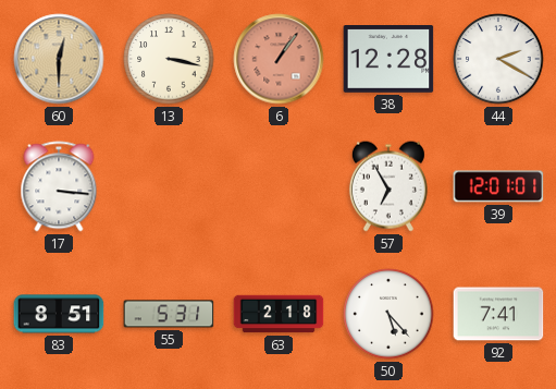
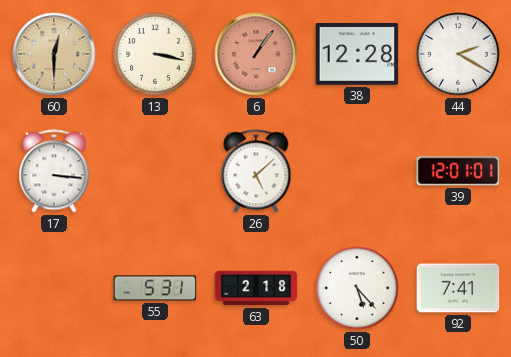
26: none -> 5:08 (256, 171)
57: 6:55 -> none (388, 186)
83: 8:51 -> none (59, 314)
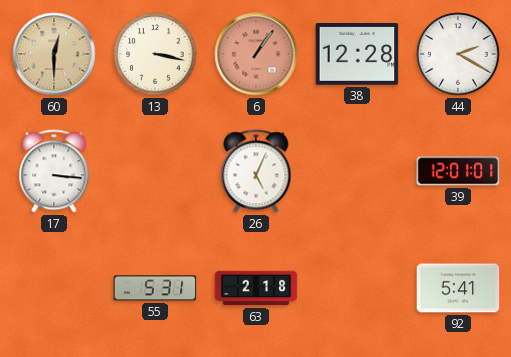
26: 5:08 -> 5:04 (256, 171)
50: 5:23 -> none (357, 288)
92: 7:41 -> 5:41 (458, 288)
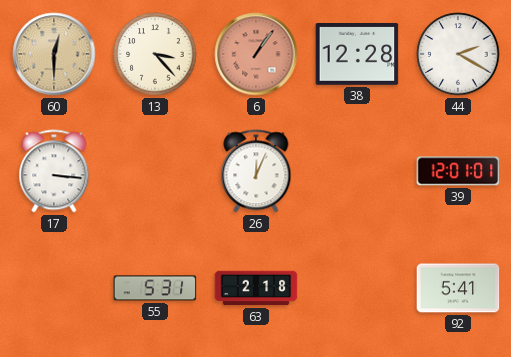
13: 3:17 -> 3:23 (155, 54)
26: 5:04 -> 12:04 (256, 171)
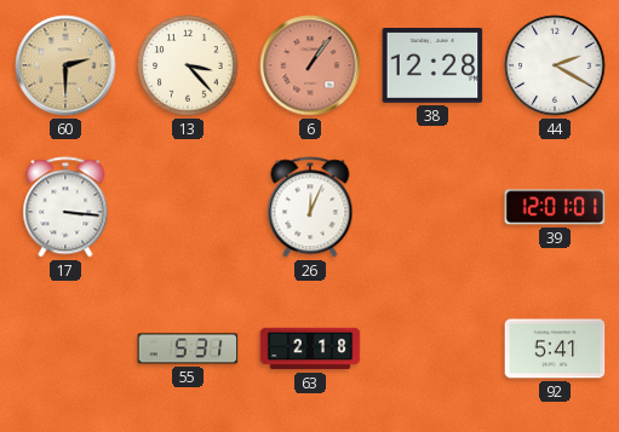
60: 12:30 -> 2:30 (65, 65)
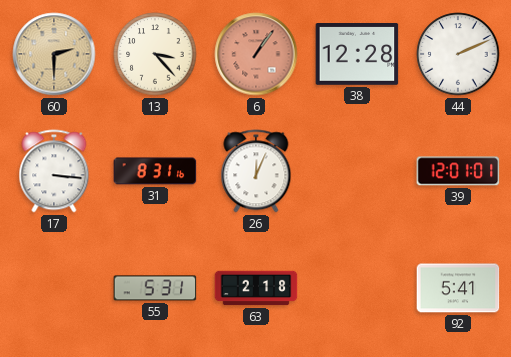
44: 2:20 -> 2:11 (458, 54)
31: none -> 8:31 (155, 171)
